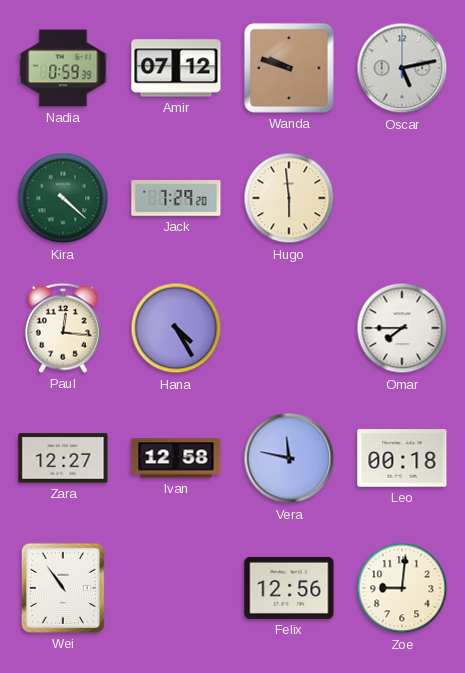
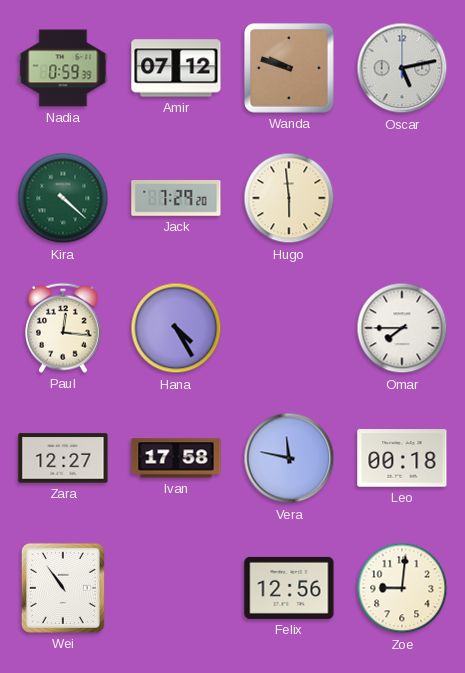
Ivan: 12:58 -> 17:58 (176, 458)
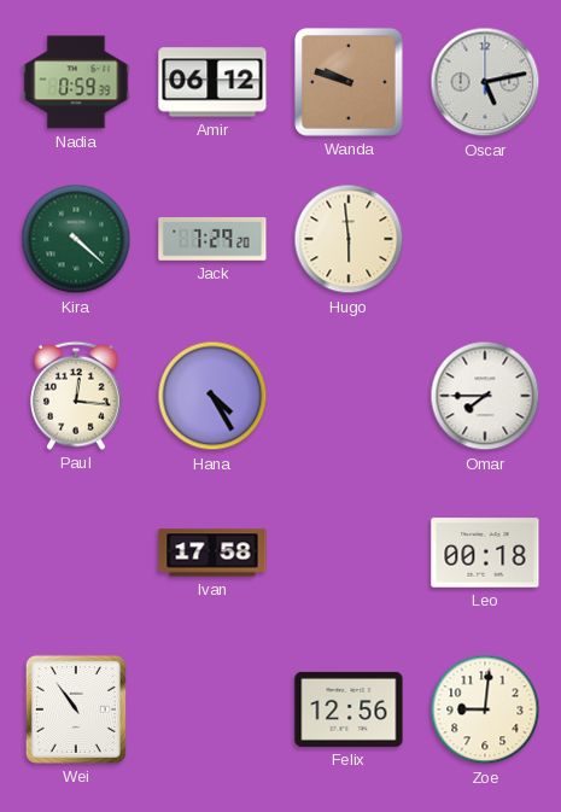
Amir: 07:12 -> 06:12 (212, 82)
Zara: 12:27 -> none (63, 458)
Vera: 11:47 -> none (289, 458)
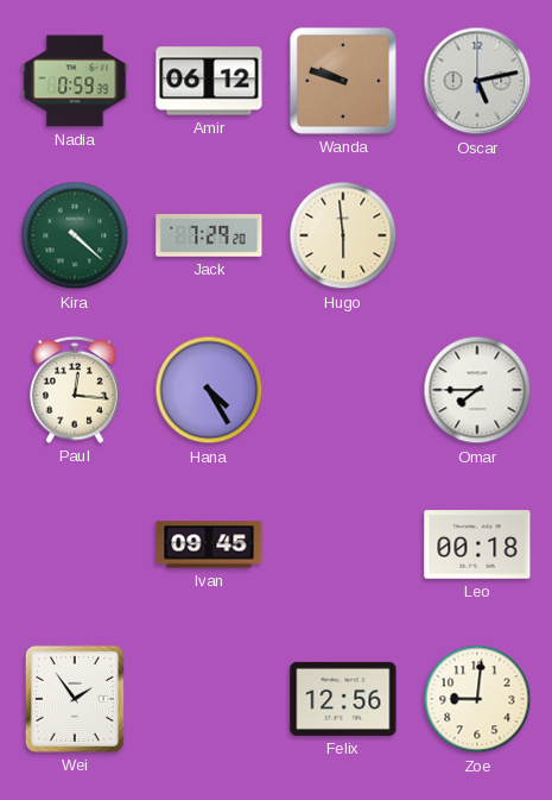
Ivan: 17:58 -> 09:45 (209, 544)
Wei: 10:54 -> 1:54 (75, 699)
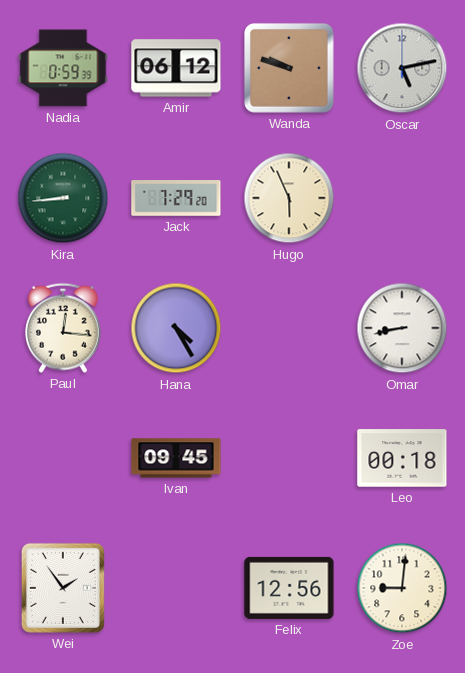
Kira: 4:22 -> 8:44 (63, 198)
Hugo: 5:59 -> 5:56 (289, 198)
Omar: 7:45 -> 8:43 (402, 328)
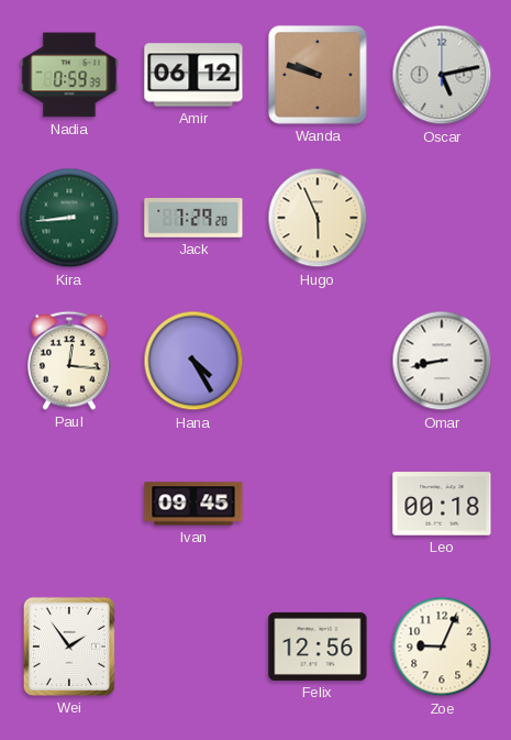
Zoe: 9:01 -> 9:04 (442, 647)
